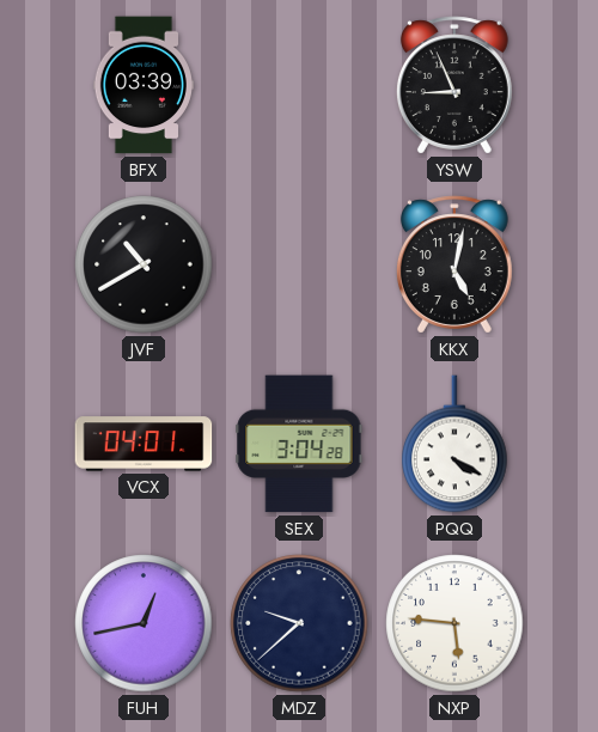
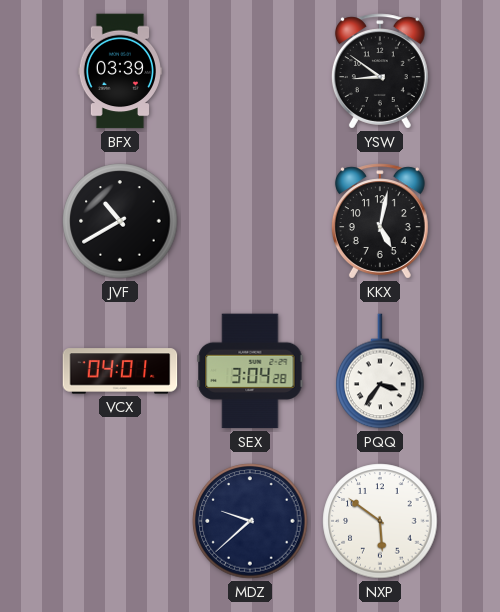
YSW: 8:56 -> 8:51 (380, 71)
PQQ: 4:20 -> 3:36 (380, 371)
FUH: 12:43 -> none (144, 623)
NXP: 5:46 -> 5:51 (380, 521)
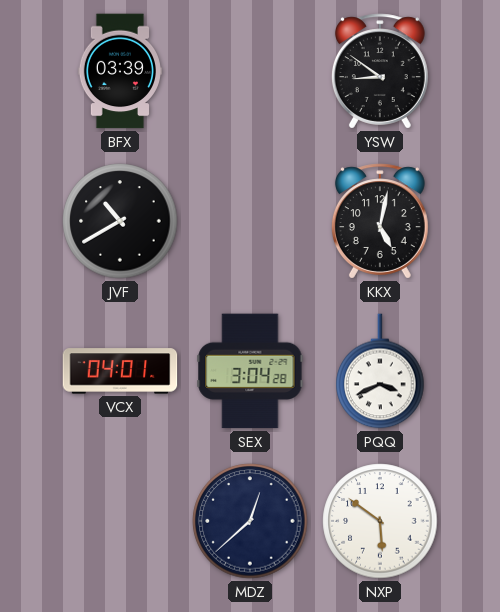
PQQ: 3:36 -> 3:41 (380, 371)
MDZ: 9:38 -> 12:38 (250, 521)
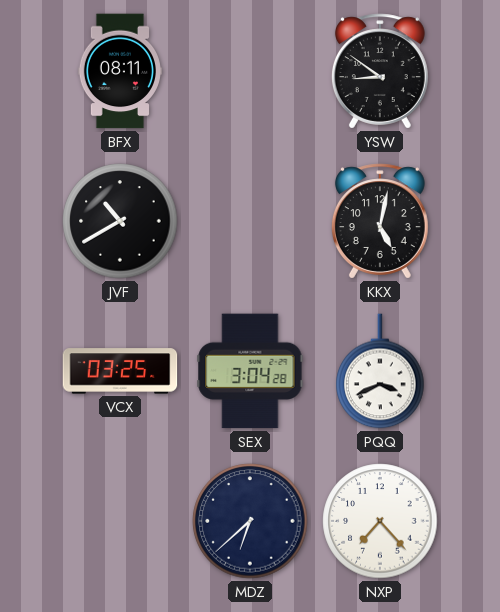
BFX: 03:39 -> 08:11 (120, 71)
VCX: 04:01 -> 03:25 (120, 371)
MDZ: 12:38 -> 6:38 (250, 521)
NXP: 5:51 -> 7:23 (380, 521)
